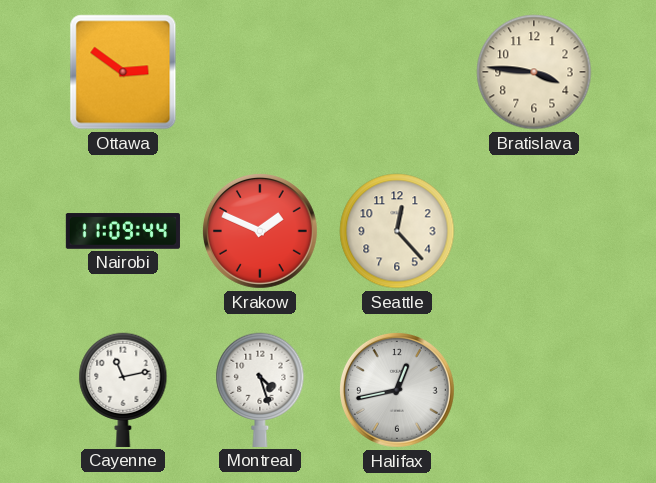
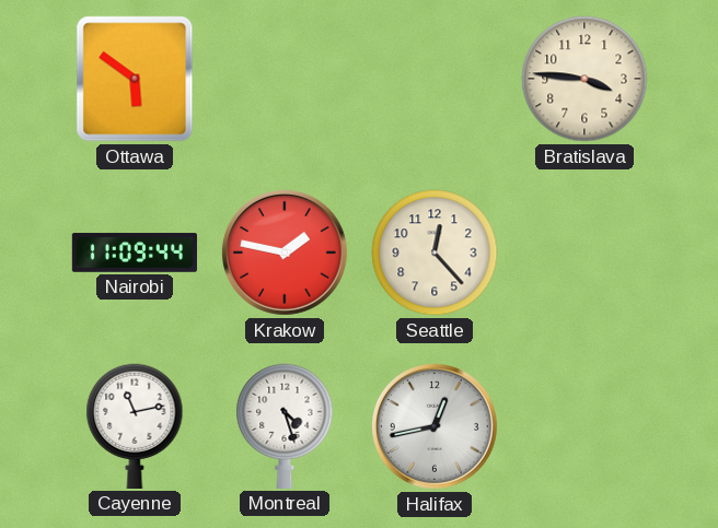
Ottawa: 2:51 -> 5:51 (135, 79)
Krakow: 1:49 -> 1:47 (285, 253)
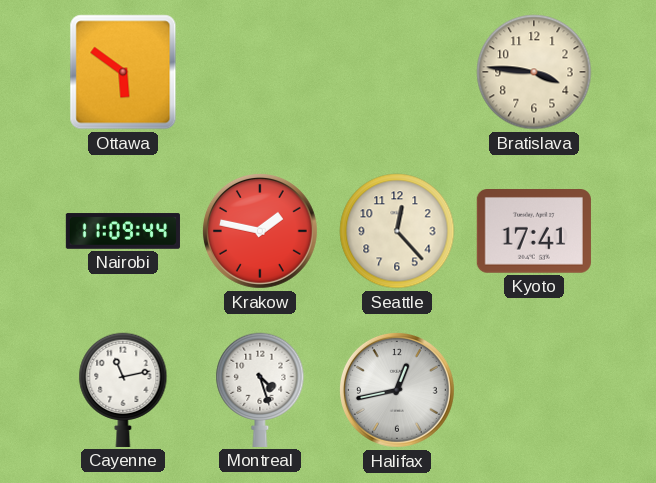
Kyoto: none -> 17:41 (534, 232)
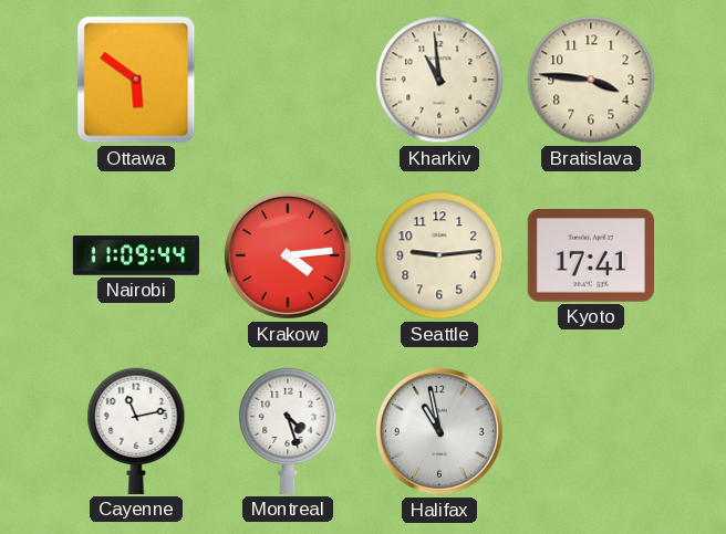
Kharkiv: none -> 10:59 (439, 80)
Krakow: 1:47 -> 4:14 (288, 255)
Seattle: 12:23 -> 9:14 (439, 255)
Halifax: 12:43 -> 10:58 (439, 431)
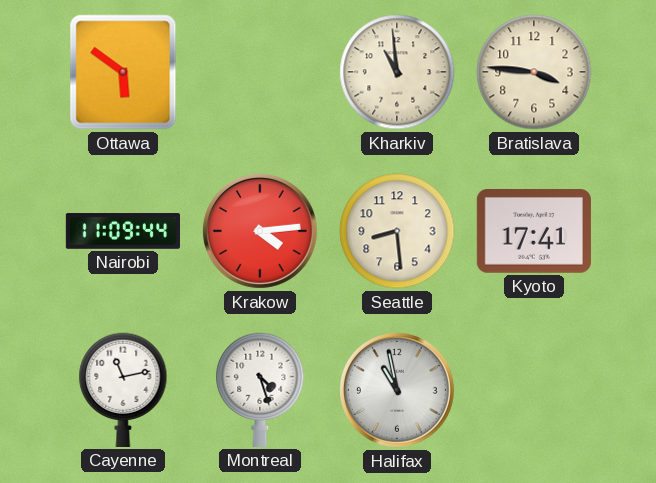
Seattle: 9:14 -> 8:29 (397, 231)
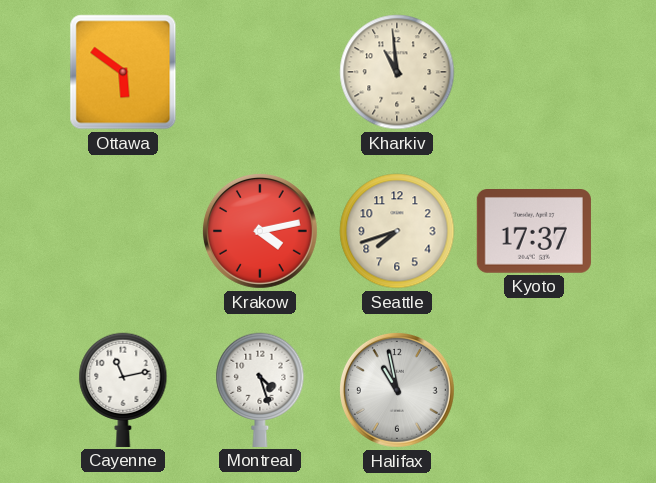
Bratislava: 3:46 -> none (534, 72)
Nairobi: 11:09 -> none (123, 231)
Krakow: 4:14 -> 4:13 (260, 231)
Seattle: 8:29 -> 7:42 (397, 231)
Kyoto: 17:41 -> 17:37 (534, 232)
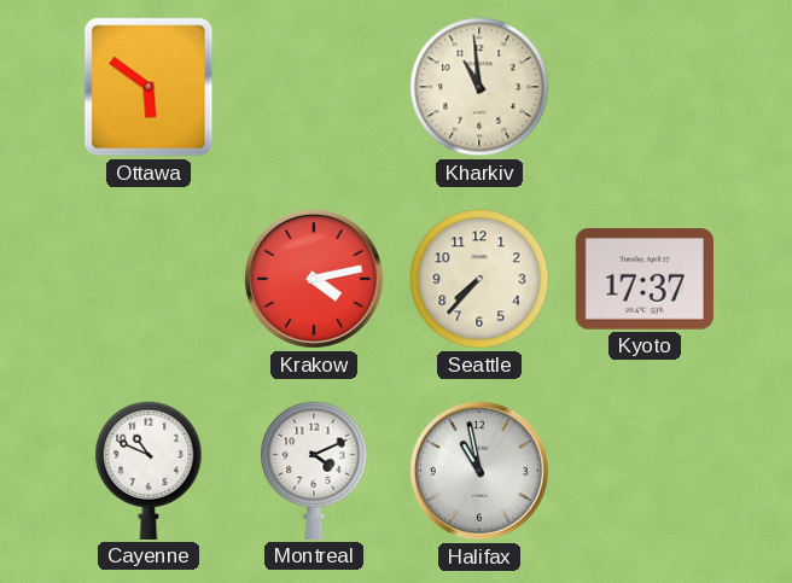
Seattle: 7:42 -> 7:37 (479, 279)
Cayenne: 11:13 -> 10:49 (148, 471)
Montreal: 4:27 -> 4:11 (314, 471)
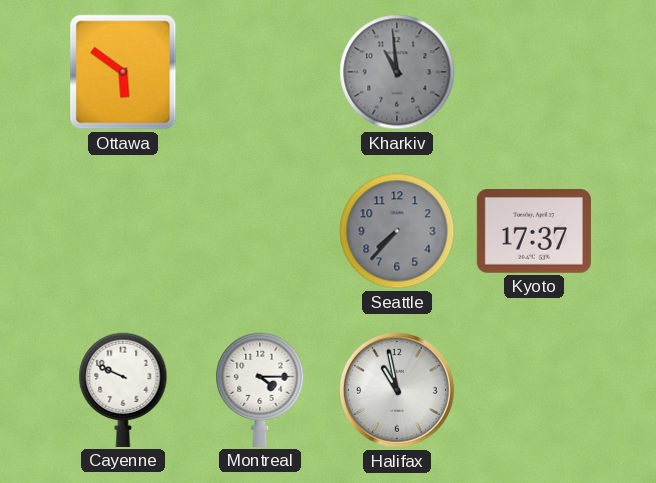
Kharkiv dial: cream -> grey (397, 72)
Krakow: 4:13 -> none (314, 279)
Seattle dial: cream -> grey (397, 231)
Cayenne: 10:49 -> 9:49 (123, 390)
Montreal: 4:11 -> 4:15 (260, 390)
